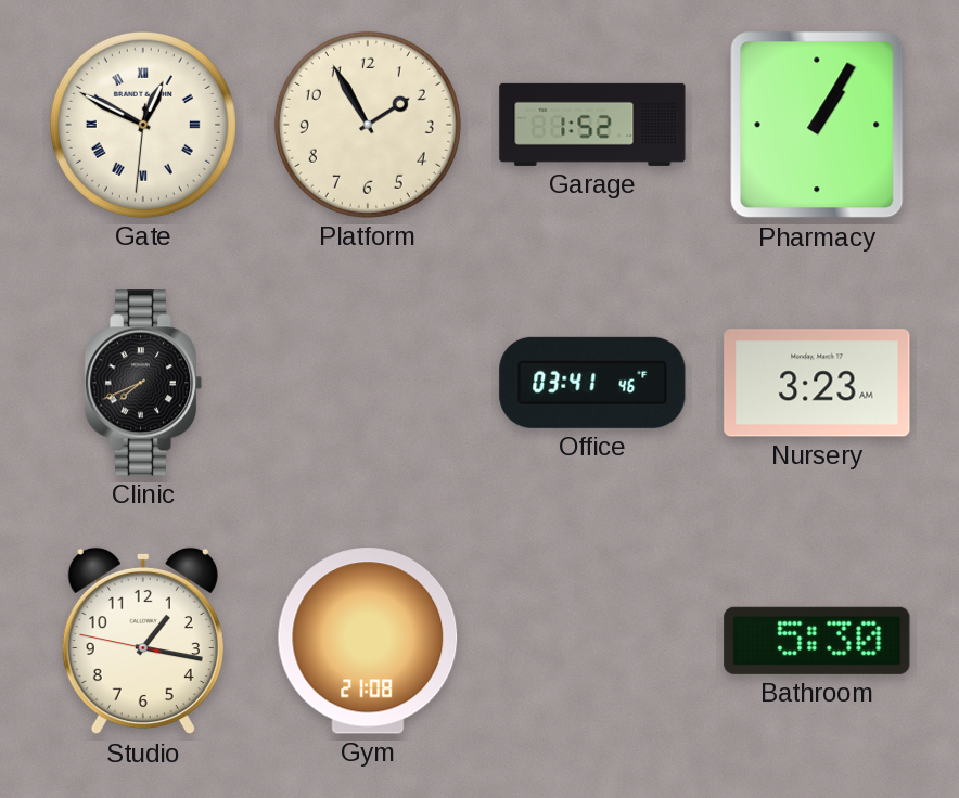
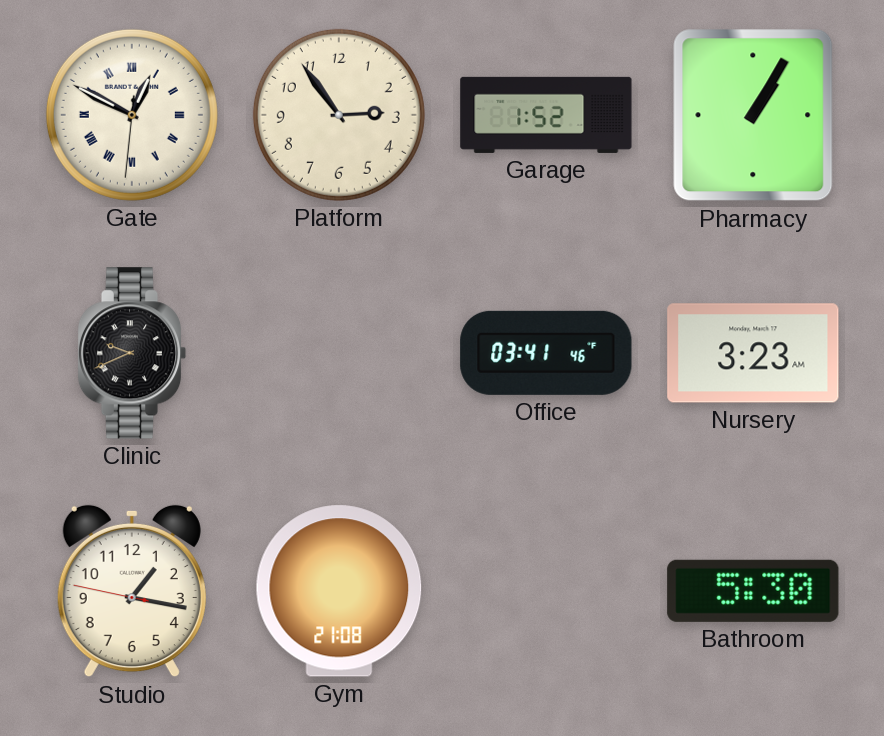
Platform: 1:55 -> 2:54 (339, 115)
Clinic: 7:41 -> 9:41 (132, 353)
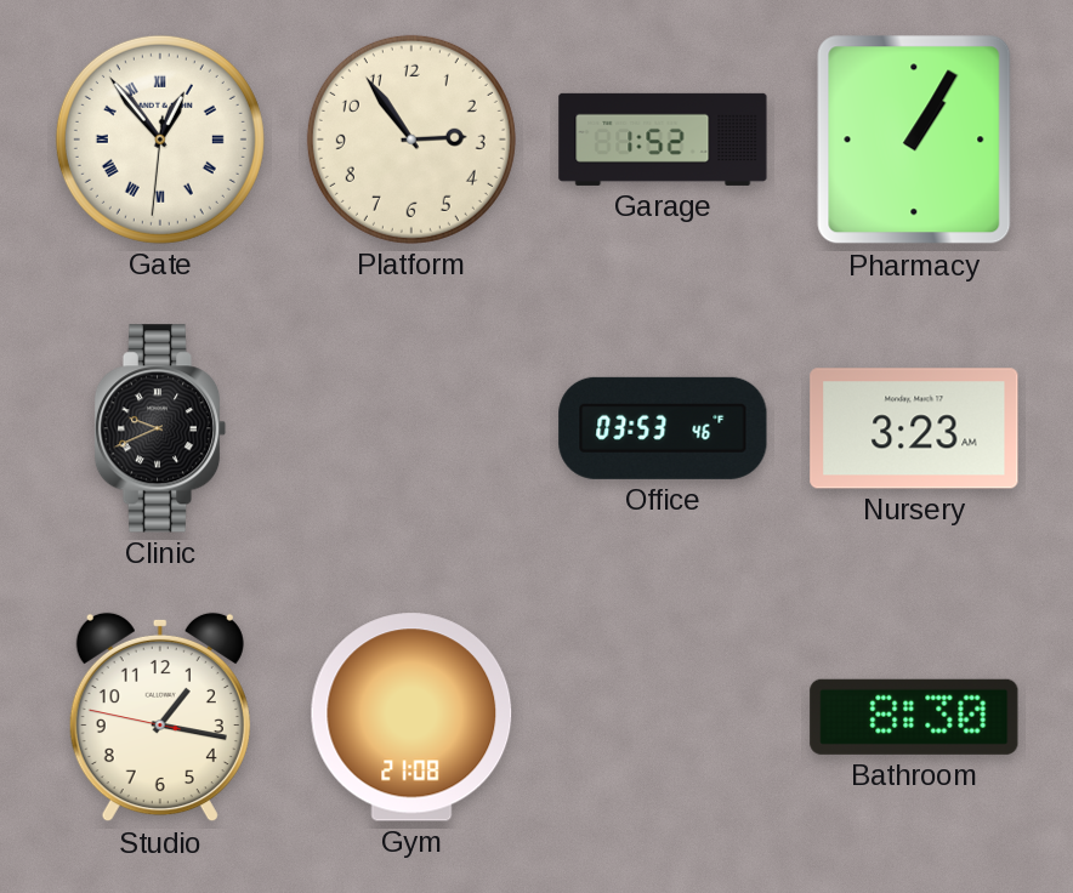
Gate: 12:49 -> 12:53 (160, 140)
Office: 03:41 -> 03:53 (663, 428)
Bathroom: 5:30 -> 8:30 (914, 717)
